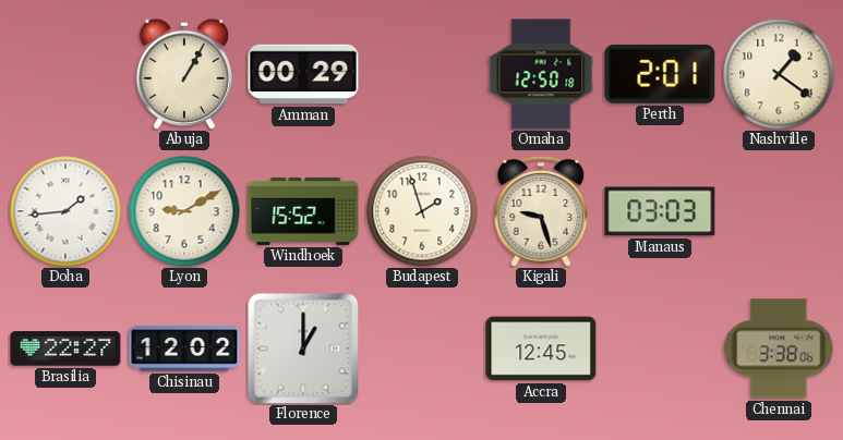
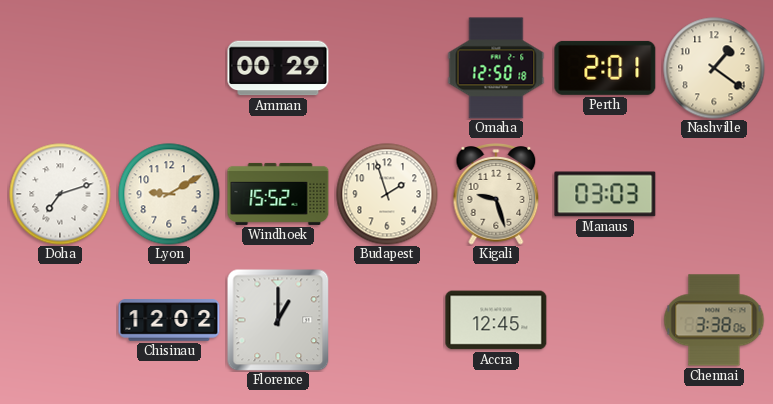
Abuja: 1:05 -> none (184, 74)
Doha: 1:44 -> 7:12 (60, 194)
Brasilia: 22:27 -> none (65, 349)
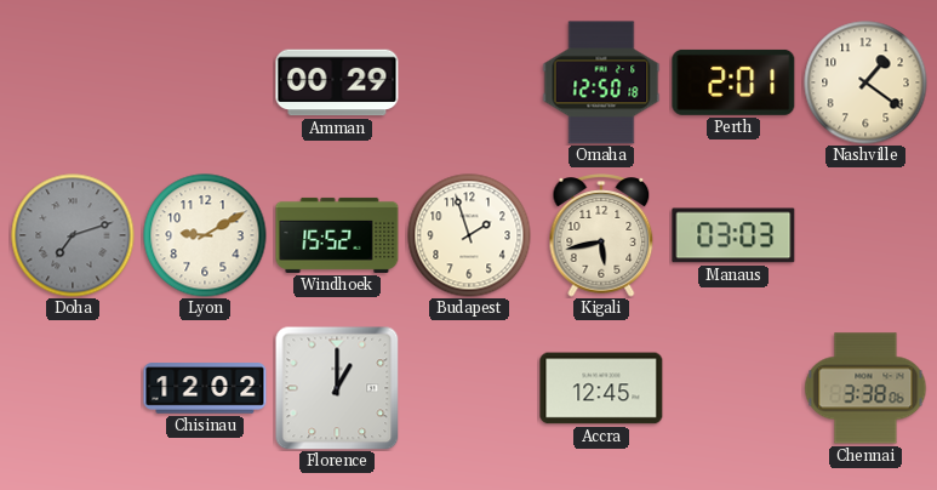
Doha dial: white -> grey (73, 235)
Kigali: 9:27 -> 5:43 (601, 235)
